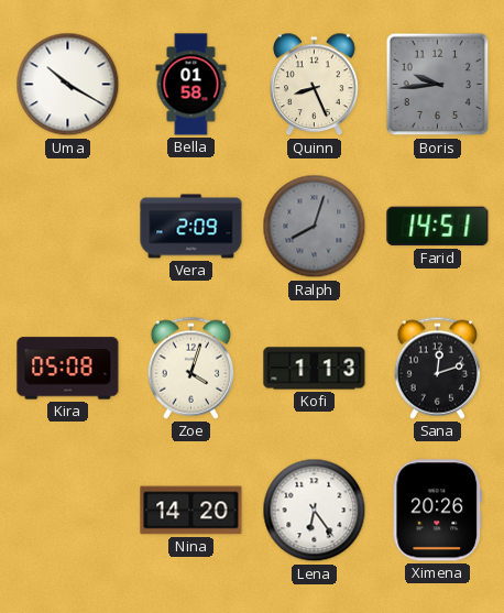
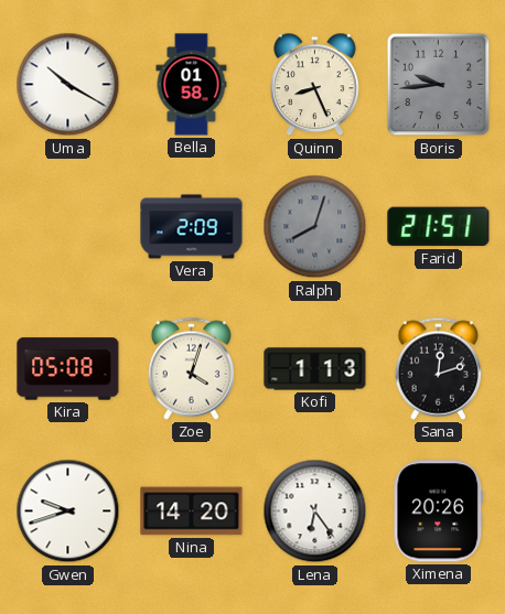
Farid: 14:51 -> 21:51 (439, 227)
Gwen: none -> 9:42 (68, 511)
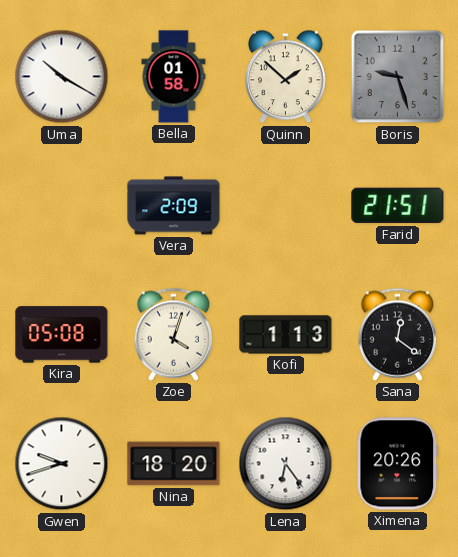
Quinn: 8:26 -> 1:52 (286, 77)
Boris: 9:44 -> 9:27 (398, 77)
Ralph: 8:03 -> none (315, 227)
Sana: 12:12 -> 12:21 (397, 334)
Nina: 14:20 -> 18:20 (174, 464)
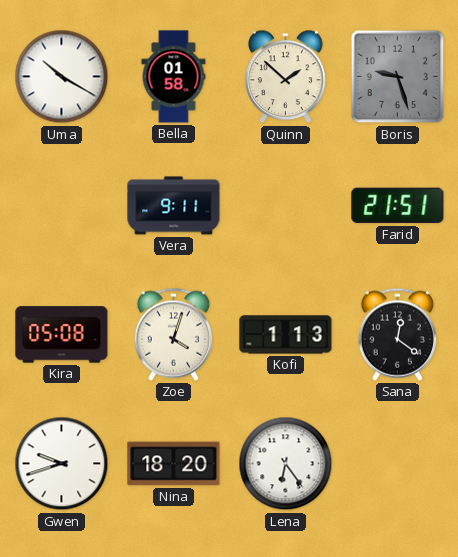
Vera: 2:09 -> 9:11 (174, 206)
Ximena: 20:26 -> none (398, 464)
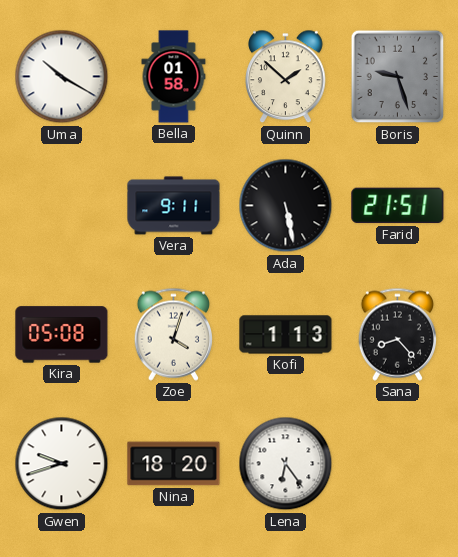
Ada: none -> 5:28 (286, 206)
Sana: 12:21 -> 8:23 (397, 334)
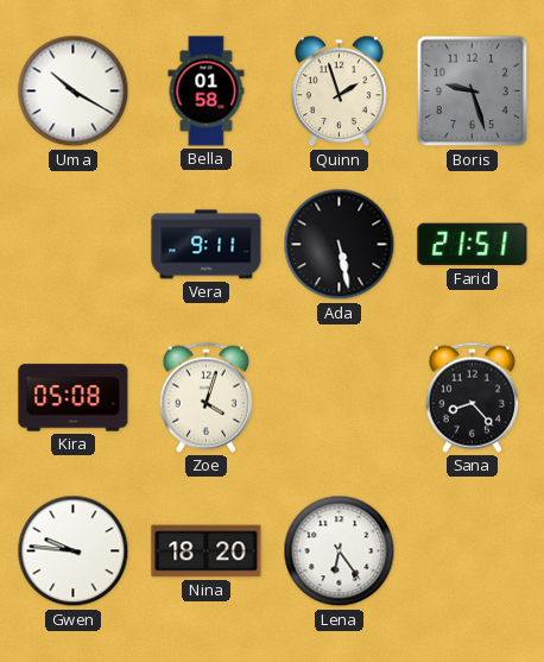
Quinn: 1:52 -> 1:57 (340, 92)
Kofi: 1:13 -> none (286, 335)
Gwen: 9:42 -> 9:46 (74, 551)
